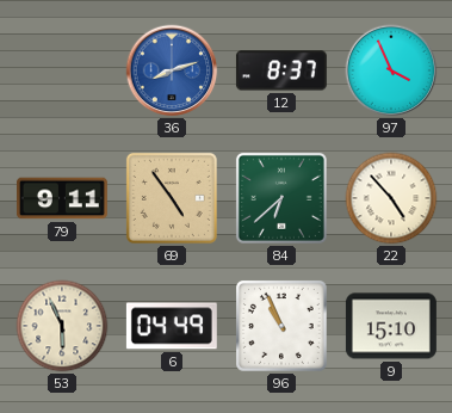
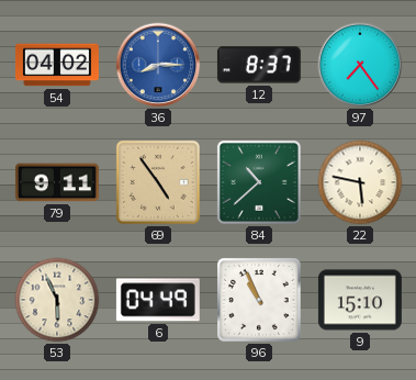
54: none -> 04:02 (57, 65)
36: 8:12 -> 8:15 (158, 65)
97: 3:56 -> 7:24 (360, 65)
84: 6:38 -> 10:38 (259, 182)
22: 4:53 -> 5:47 (360, 182)
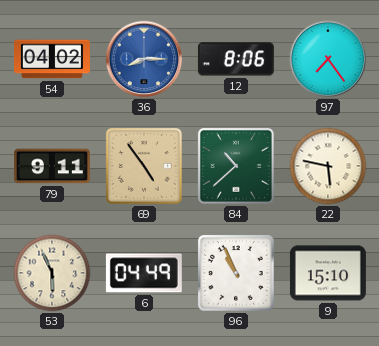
12: 8:37 -> 8:06 (236, 59)
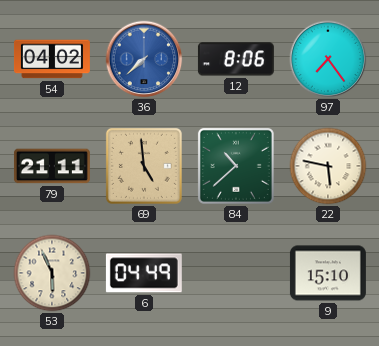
36: 8:15 -> 7:38 (144, 59)
79: 9:11 -> 21:11 (52, 166)
69: 4:54 -> 4:59 (144, 166)
96: 10:56 -> none (237, 274)
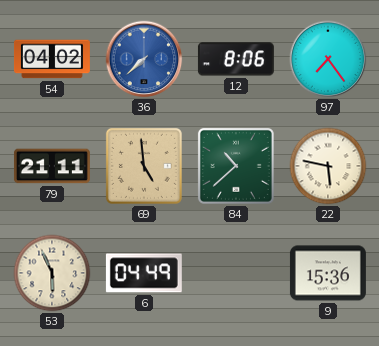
9: 15:10 -> 15:36 (328, 273)
